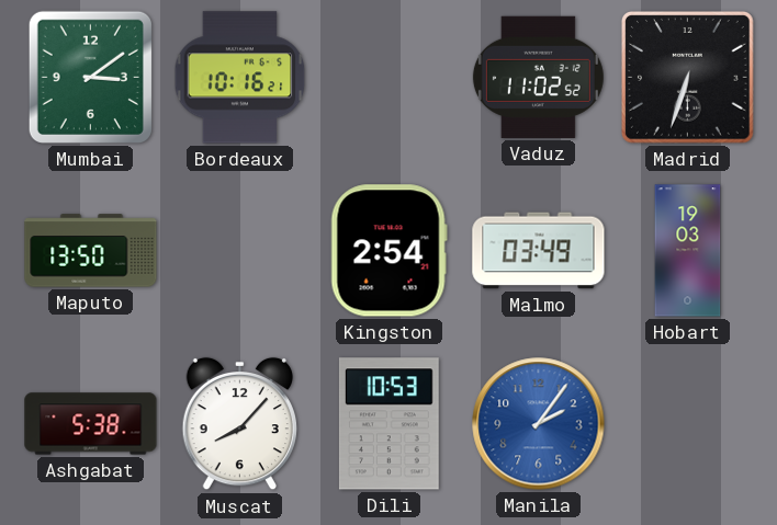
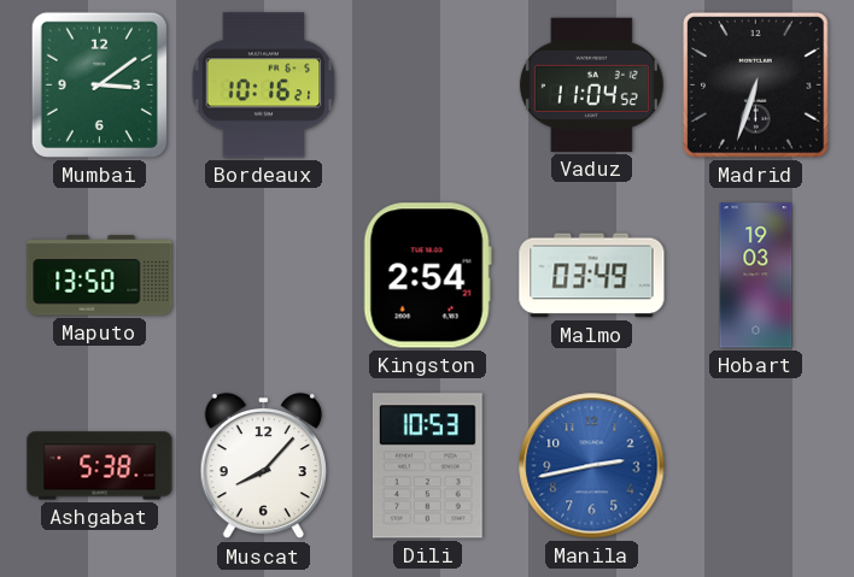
Vaduz: 11:02 -> 11:04 (591, 84)
Manila: 2:06 -> 2:43 (592, 466)
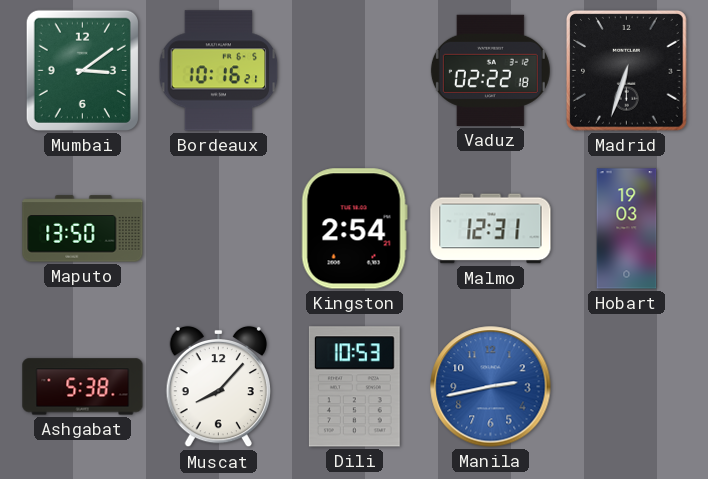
Vaduz: 11:04 -> 02:22 (490, 70)
Malmo: 03:49 -> 12:31 (491, 229)
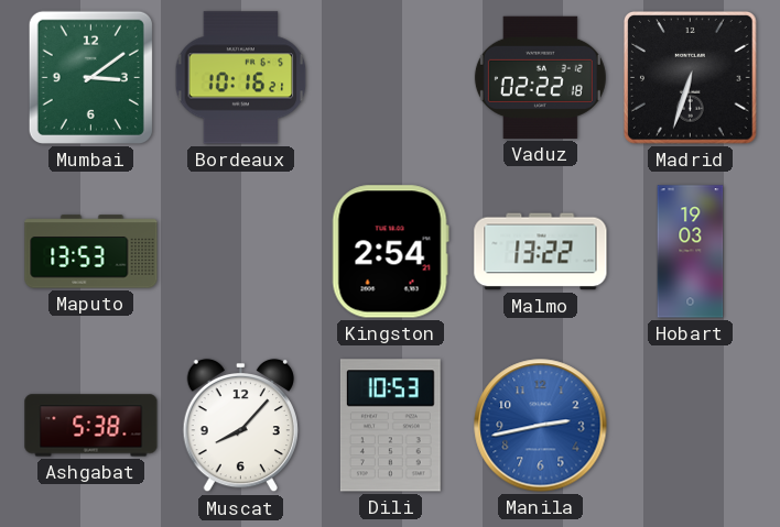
Maputo: 13:50 -> 13:53 (91, 252)
Malmo: 12:31 -> 13:22 (541, 252)
